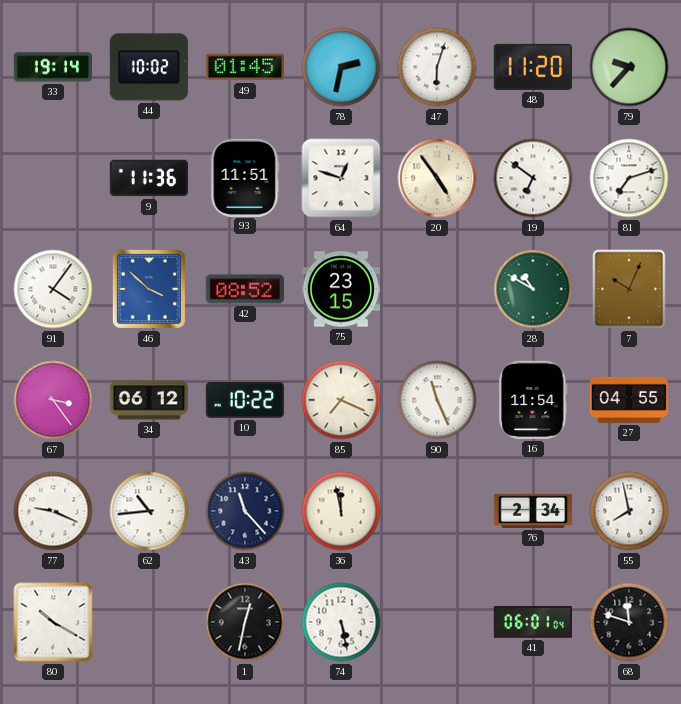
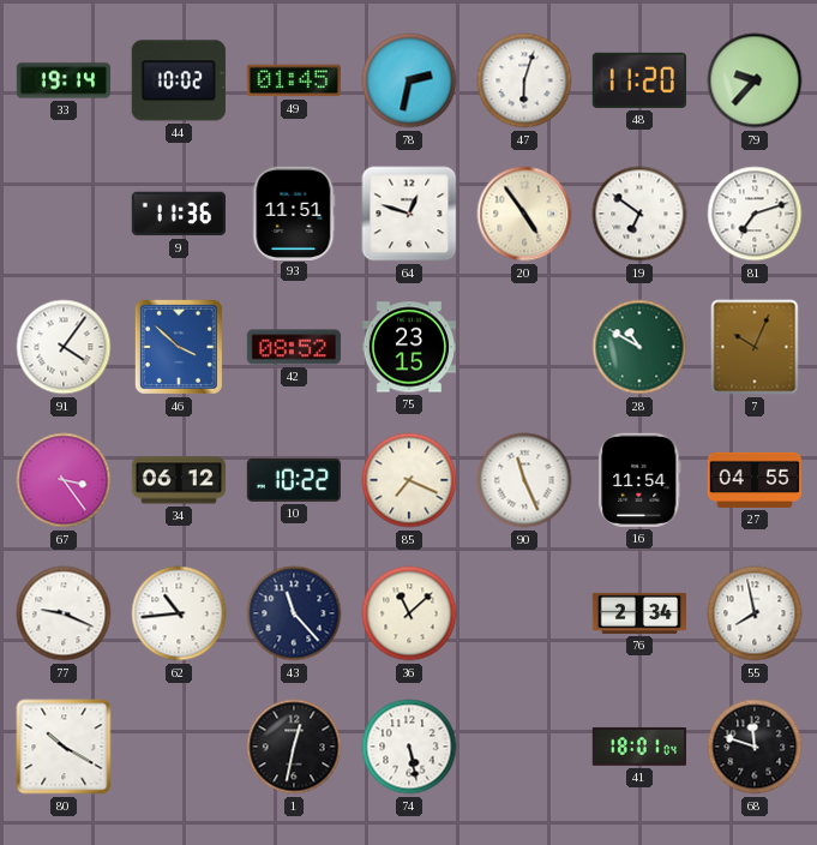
36: 11:58 -> 11:08 (409, 613)
41: 06:01 -> 18:01 (638, 747)
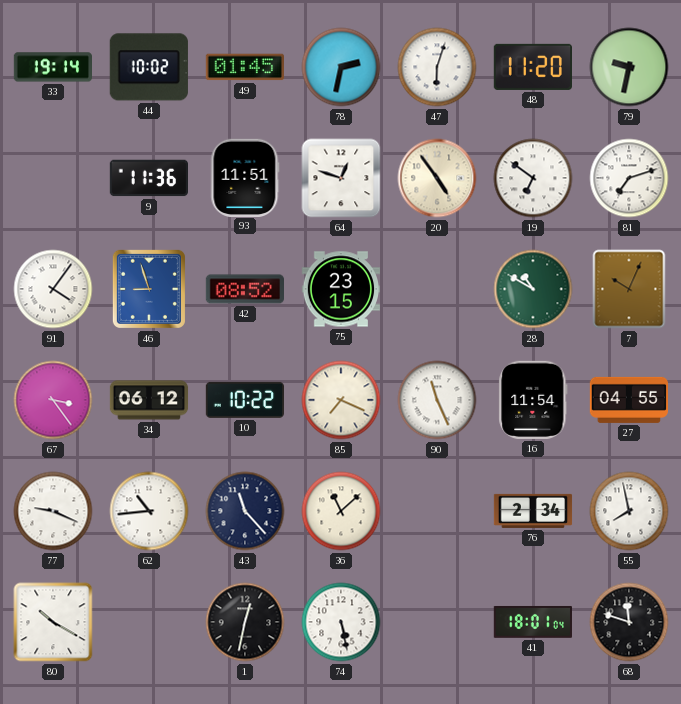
79: 9:37 -> 9:32 (629, 67)
46: 3:52 -> 8:57 (149, 289)
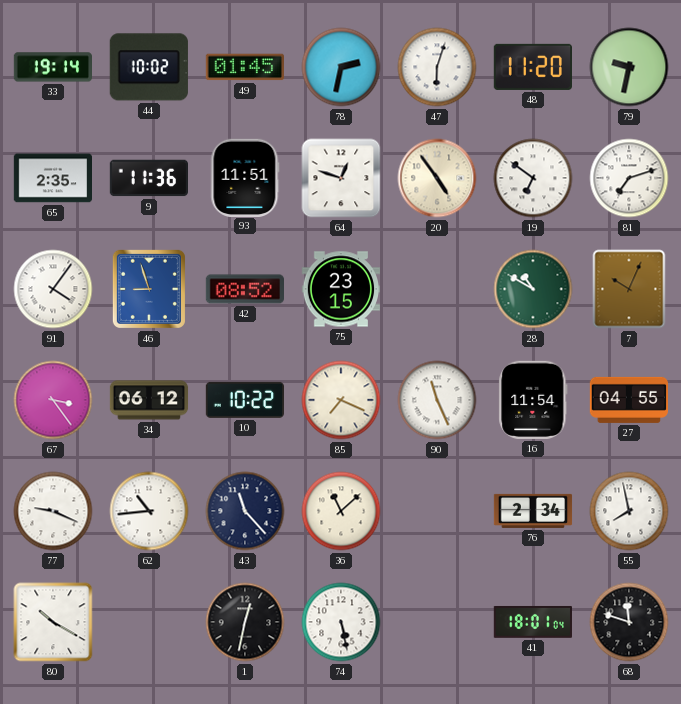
65: none -> 2:35 (52, 178)
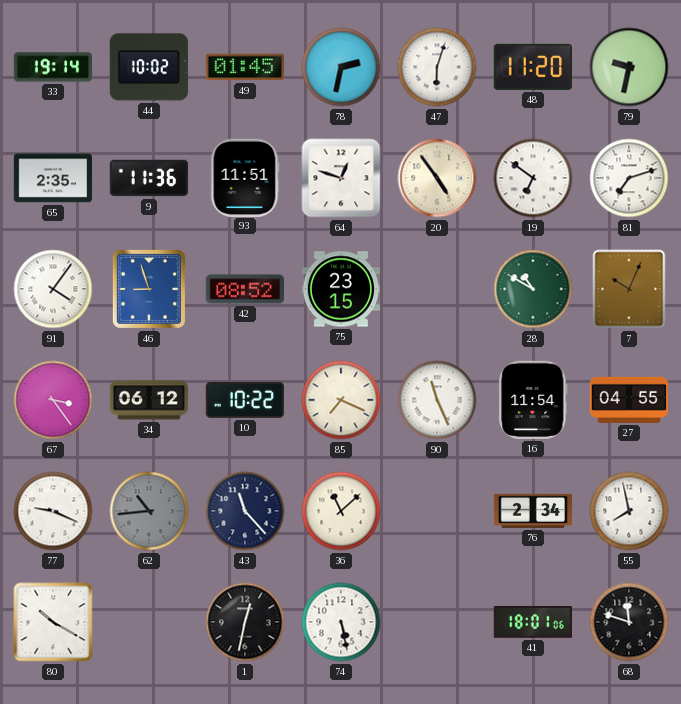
62 dial: white -> grey (149, 511)
41: 18:01:04 -> 18:01:06 (532, 622)
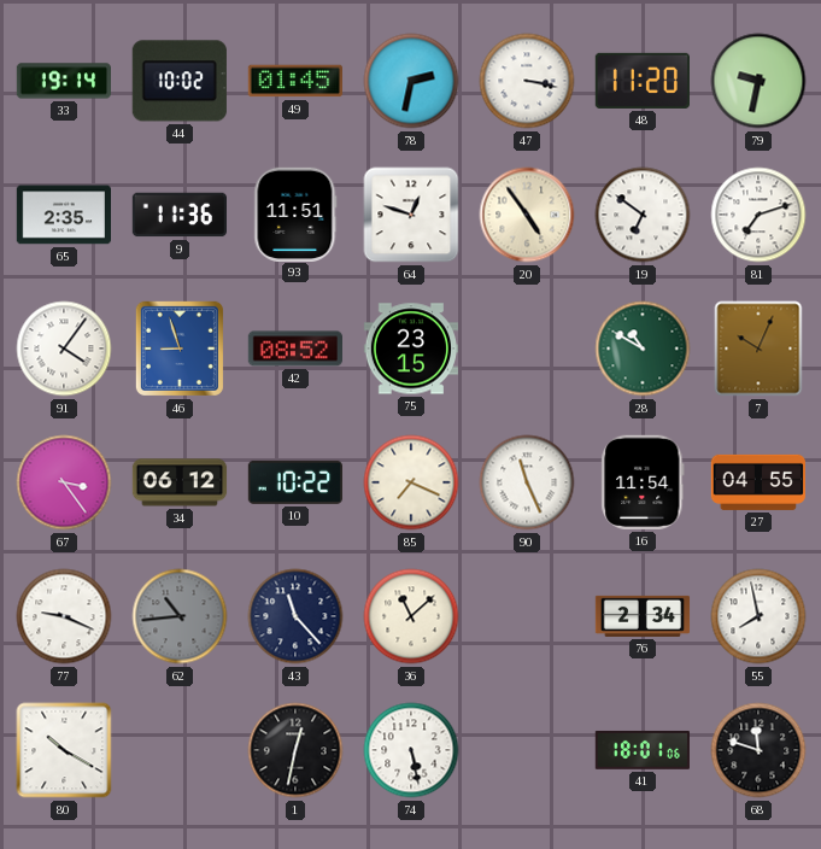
47: 6:03 -> 3:17 (527, 81)
